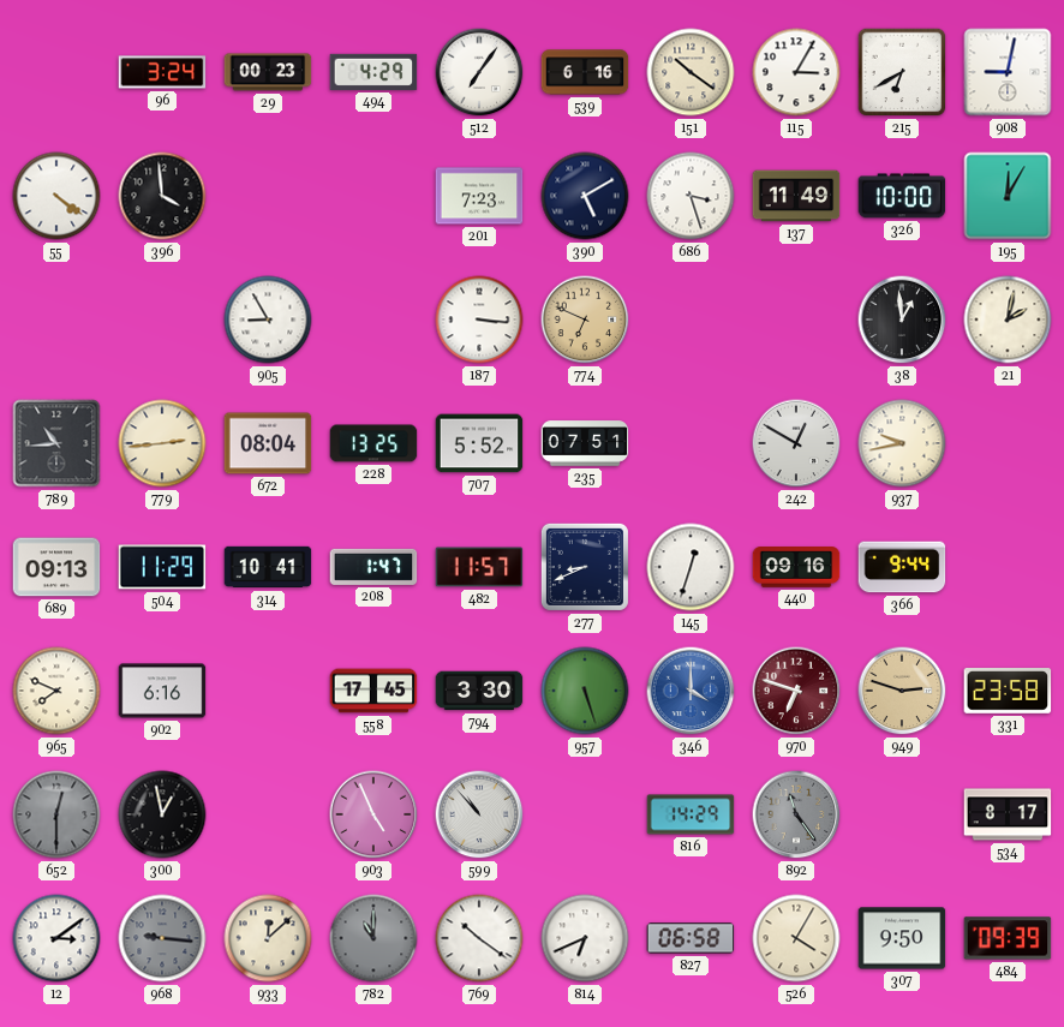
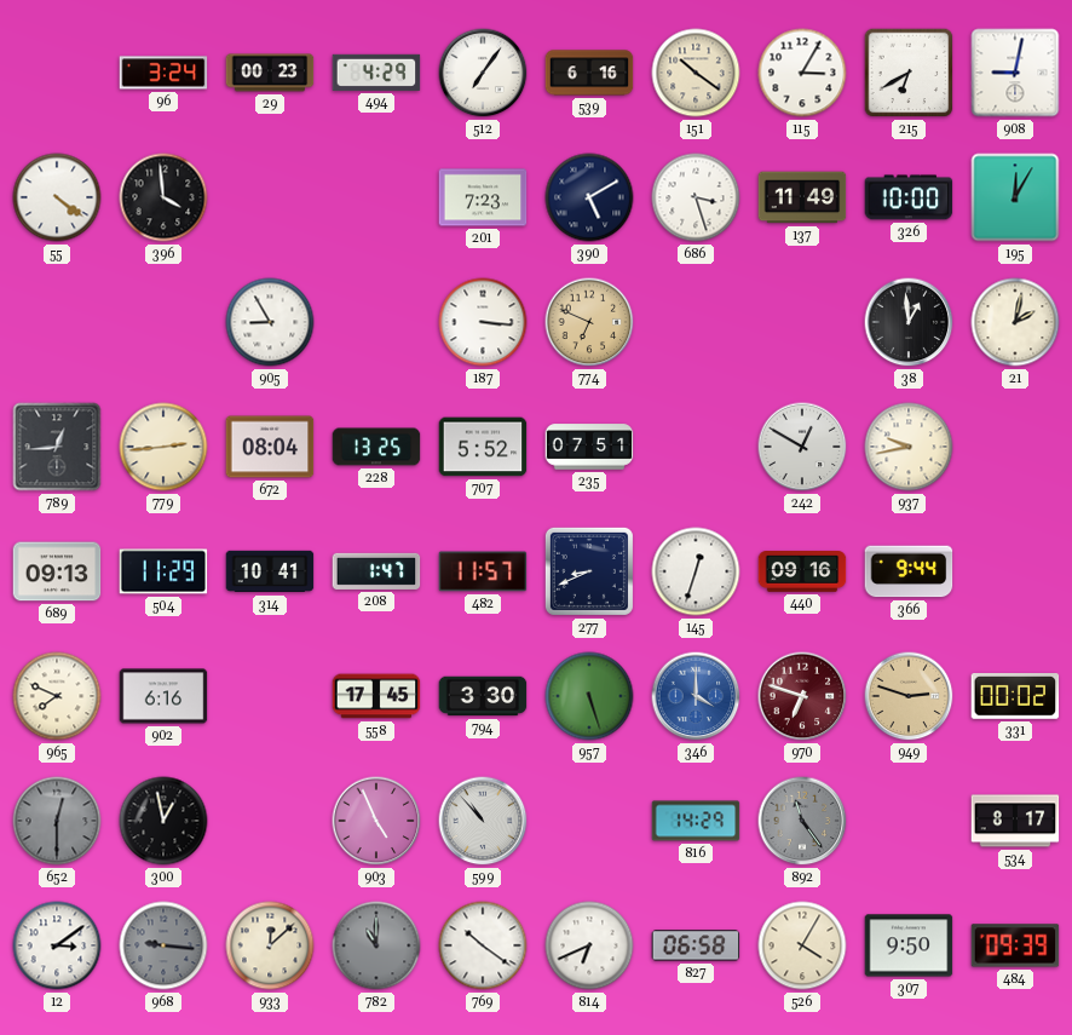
789: 10:44 -> 12:44 (57, 447)
331: 23:58 -> 00:02 (1015, 697)
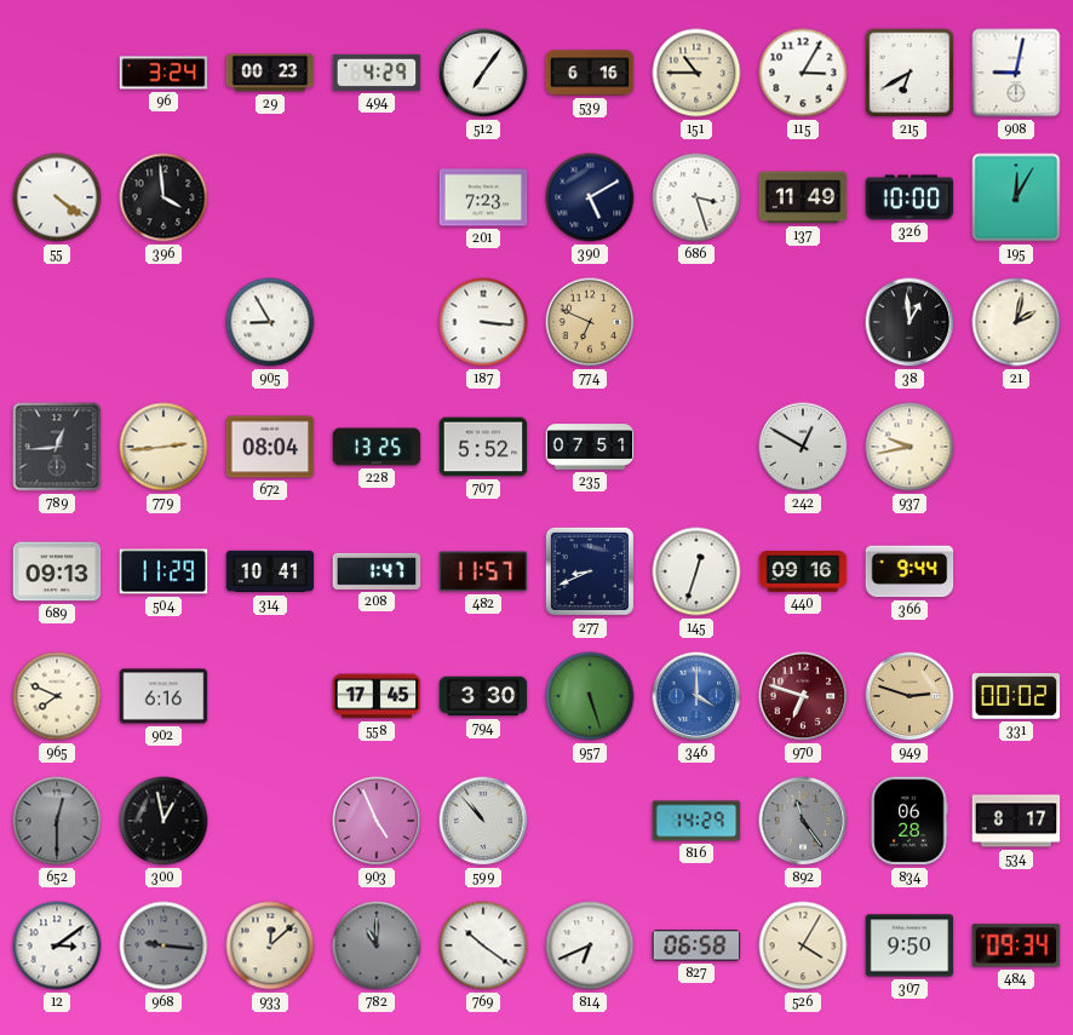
151: 10:21 -> 10:45 (696, 73)
834: none -> 06:28 (910, 821)
484: 09:39 -> 09:34 (1016, 945)
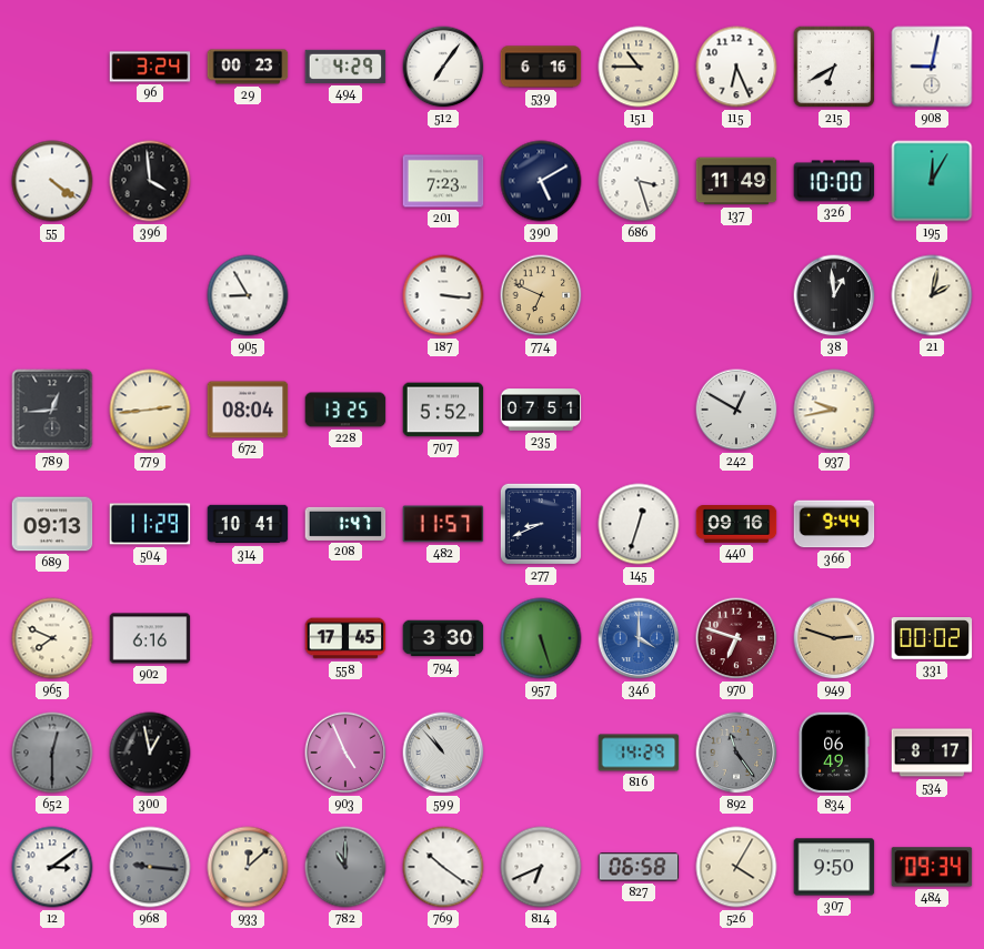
115: 3:05 -> 6:26 (736, 67)
834: 06:28 -> 06:49 (834, 753)
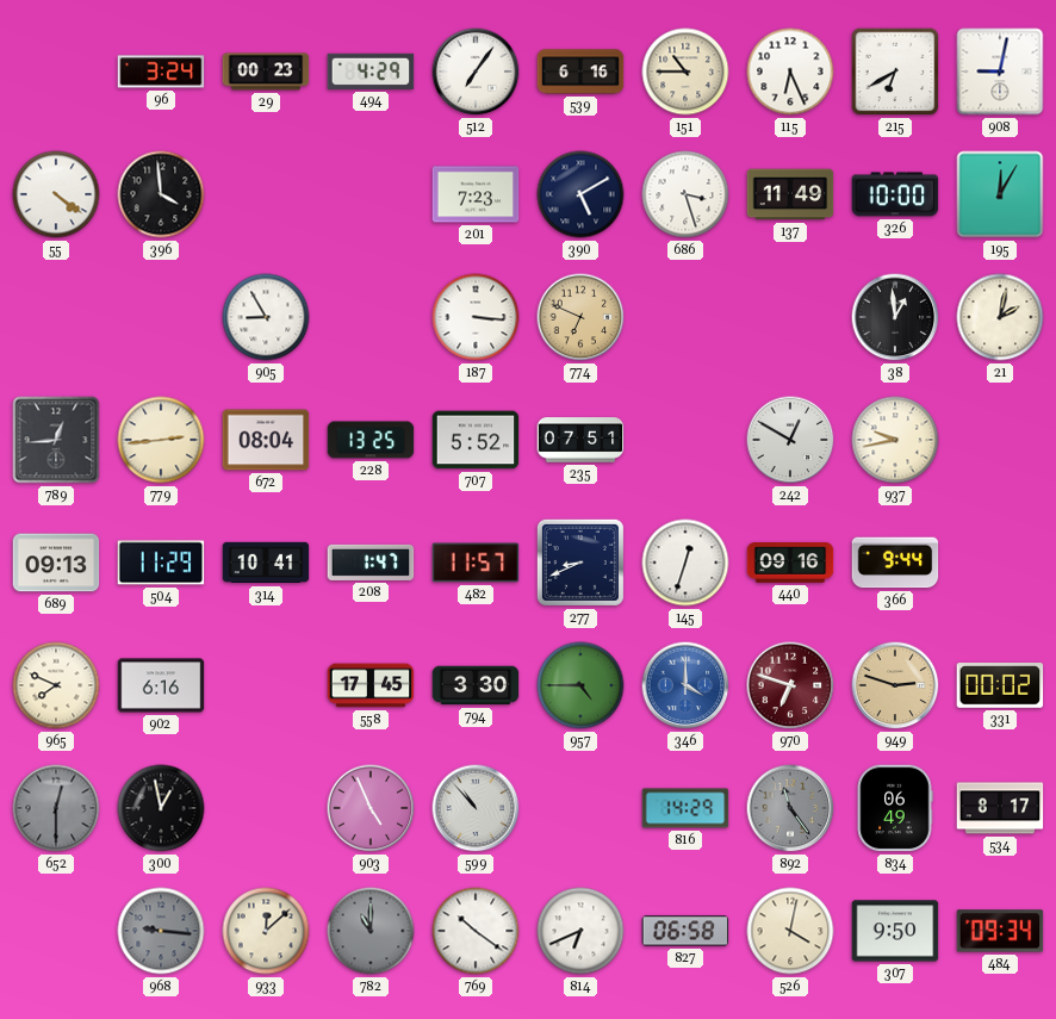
957: 5:27 -> 4:45 (580, 685)
12: 3:09 -> none (52, 867)
526: 4:05 -> 4:02 (790, 931)
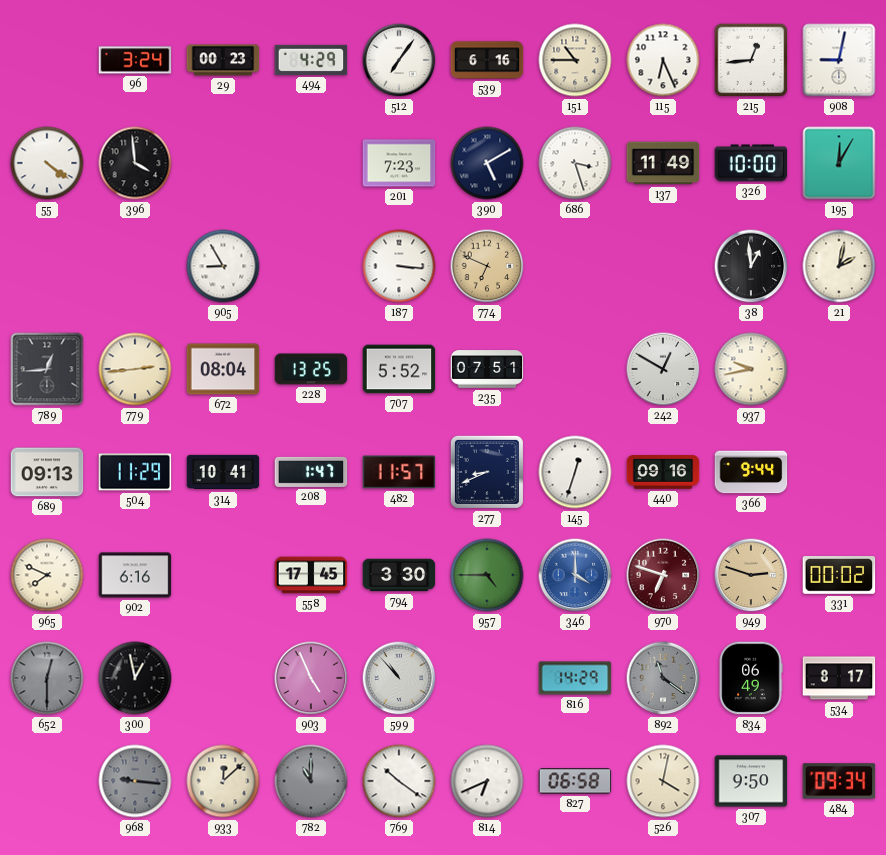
215: 6:40 -> 12:44 (751, 60)
892: 11:24 -> 11:21 (663, 678)
